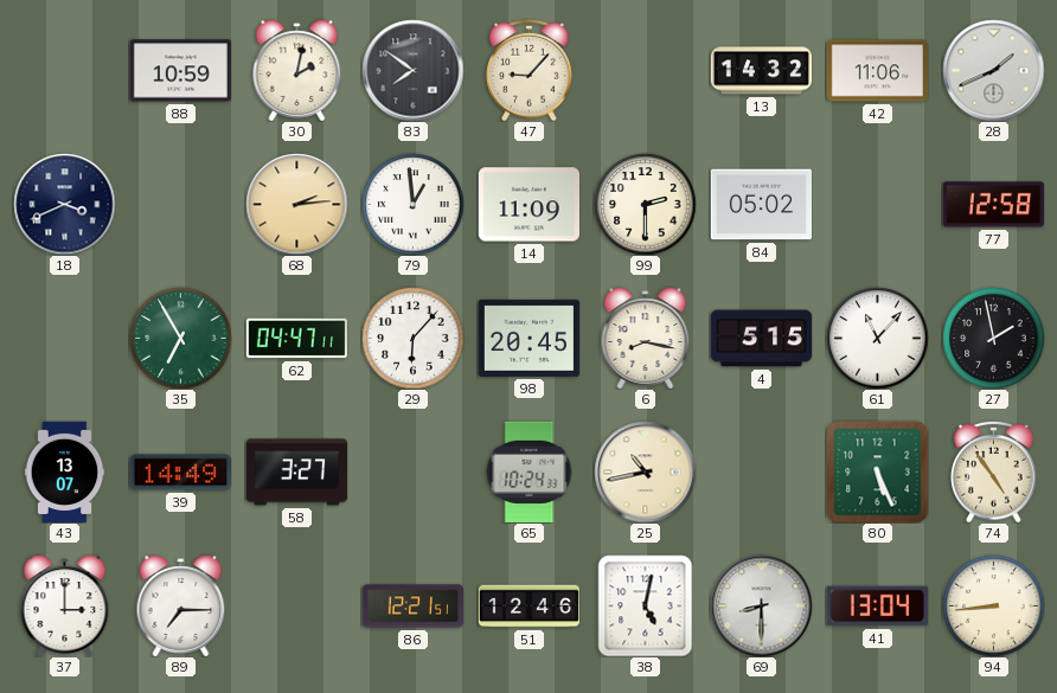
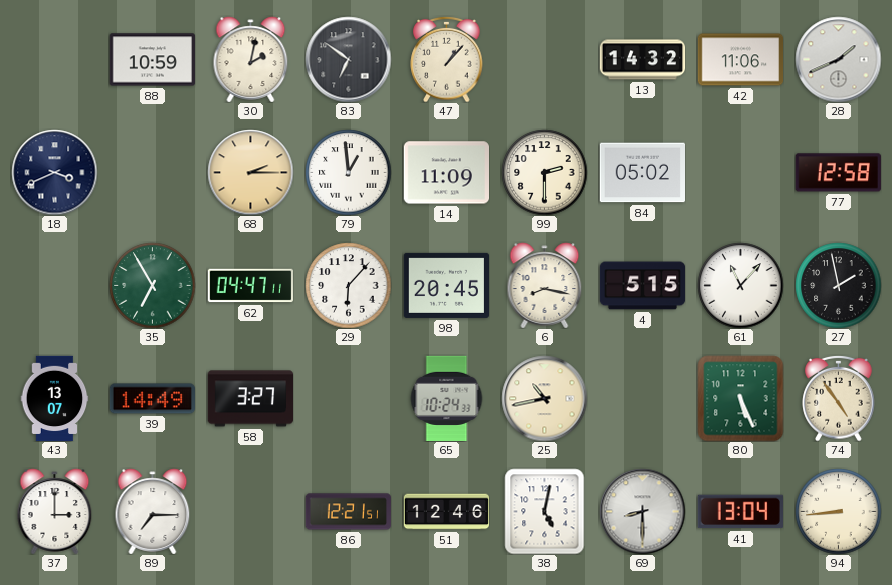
83: 7:51 -> 6:51 (348, 59)
47: 9:07 -> 1:07 (447, 59)
68: 2:14 -> 2:15 (250, 172)
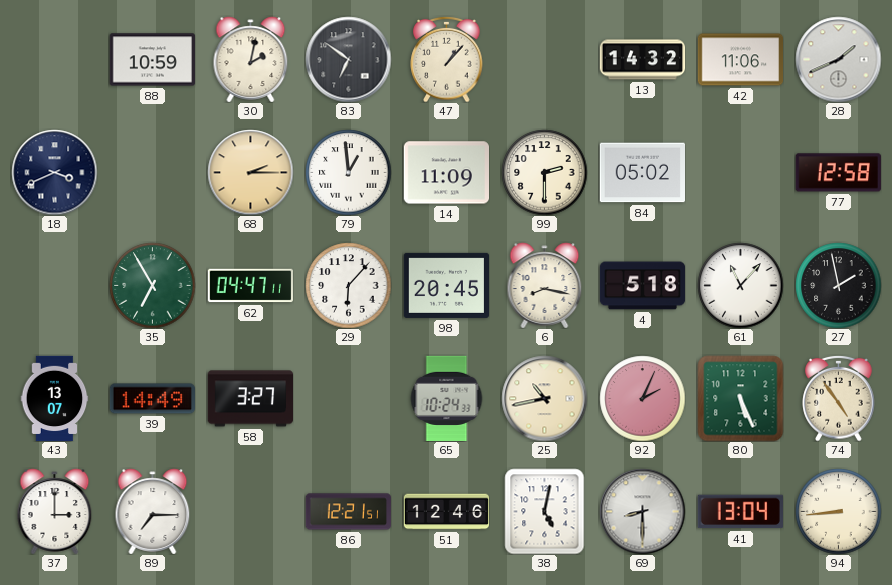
4: 5:15 -> 5:18 (642, 286)
92: none -> 2:04 (642, 398)
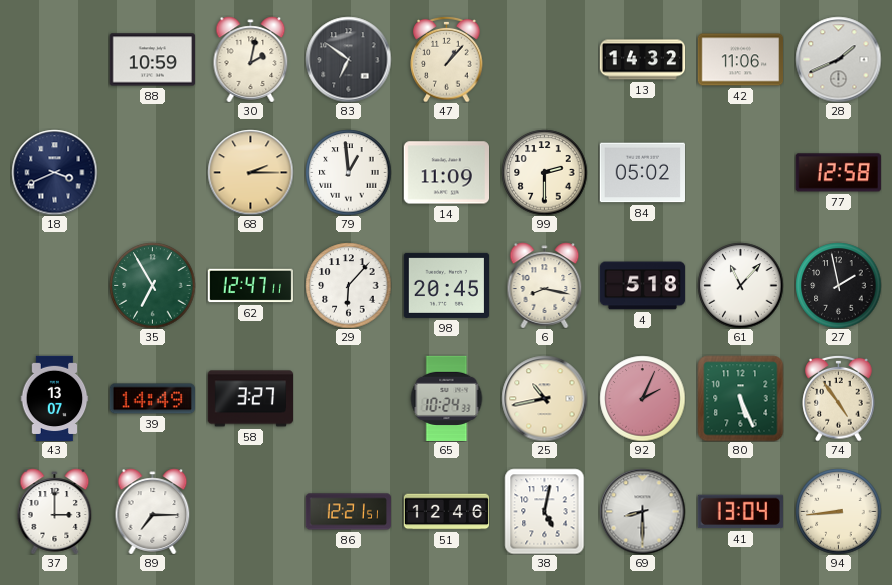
62: 04:47 -> 12:47 (250, 286)
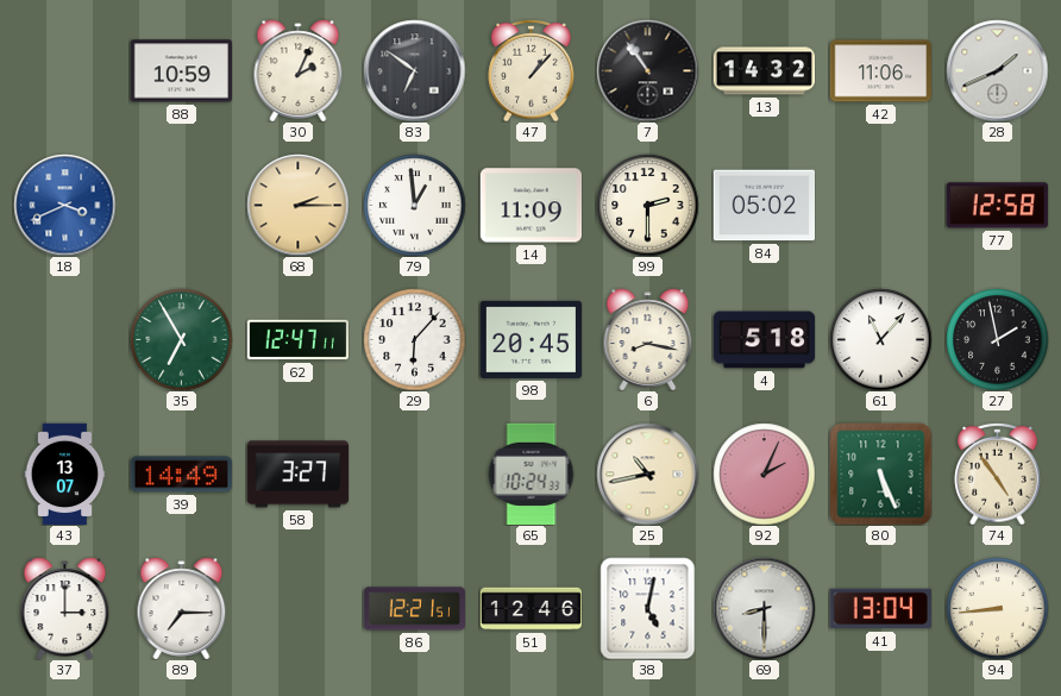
30: 2:02 -> 2:04 (299, 70)
7: none -> 10:54 (647, 70)
18 dial: navy -> blue (64, 205)
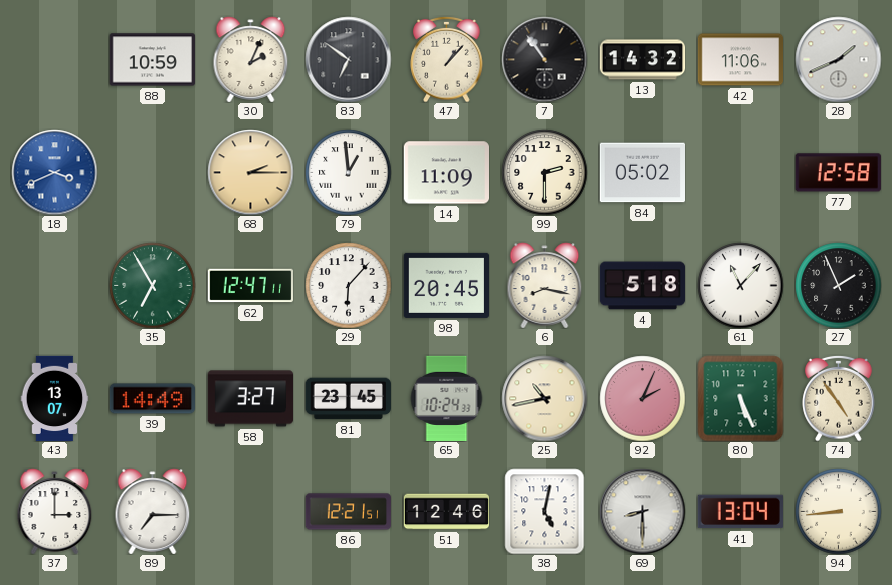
27: 1:58 -> 1:56 (838, 285)
81: none -> 23:45 (348, 399)
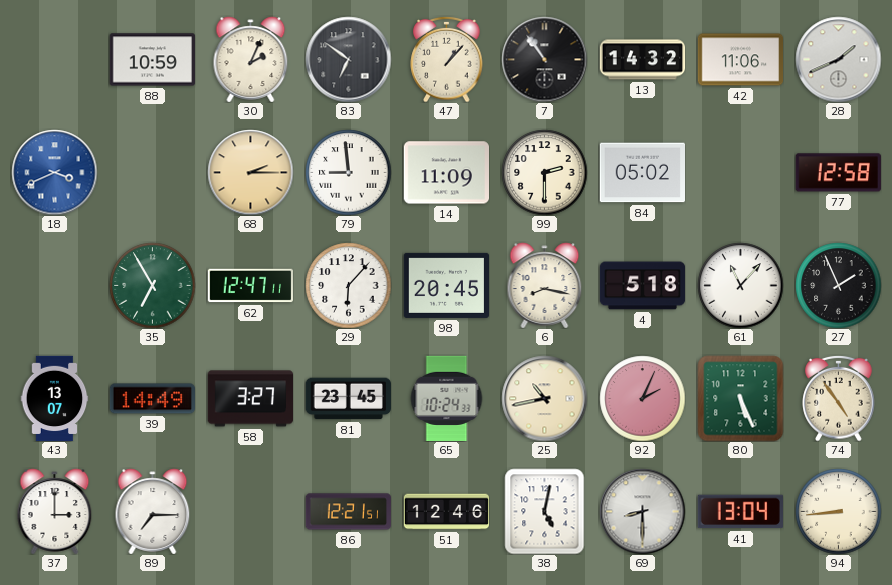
79: 12:59 -> 8:59 (348, 172)
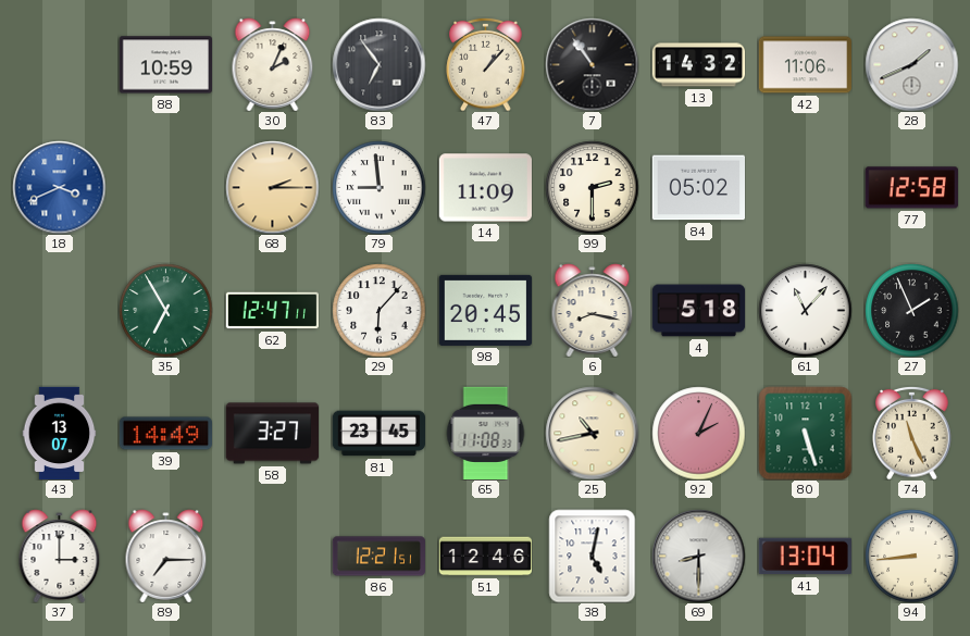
83: 6:51 -> 6:54 (378, 64)
65: 10:24 -> 11:08 (486, 433)
80: 5:26 -> 5:27 (805, 433)
74: 4:54 -> 11:26 (912, 433)
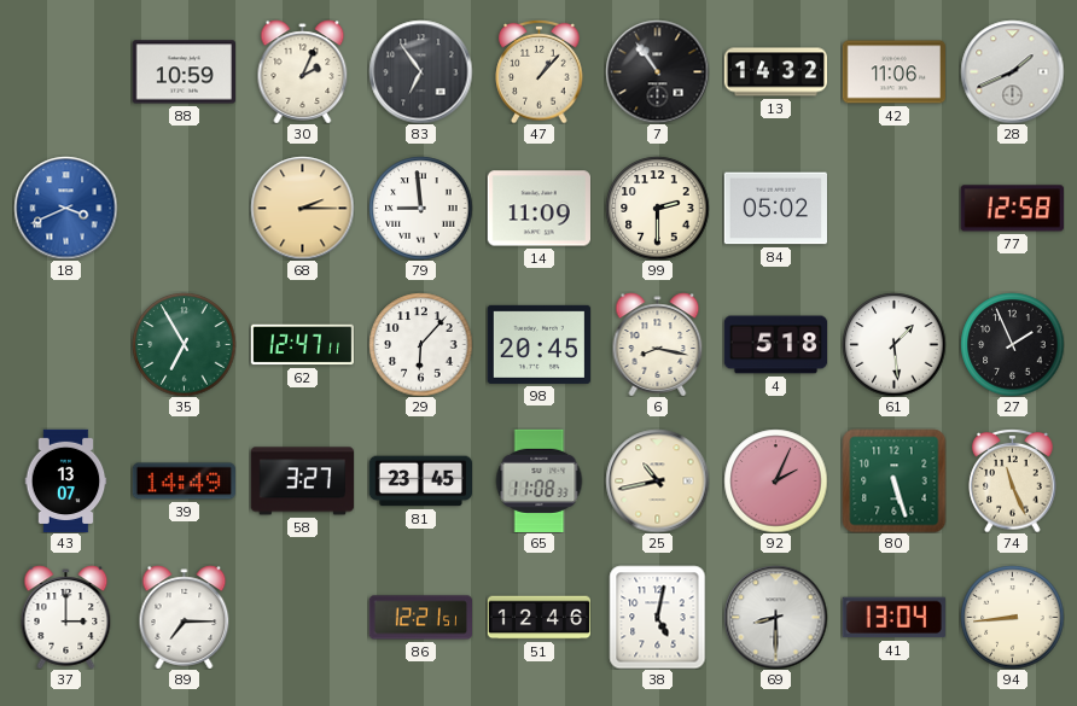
61: 11:07 -> 1:29 (893, 344)
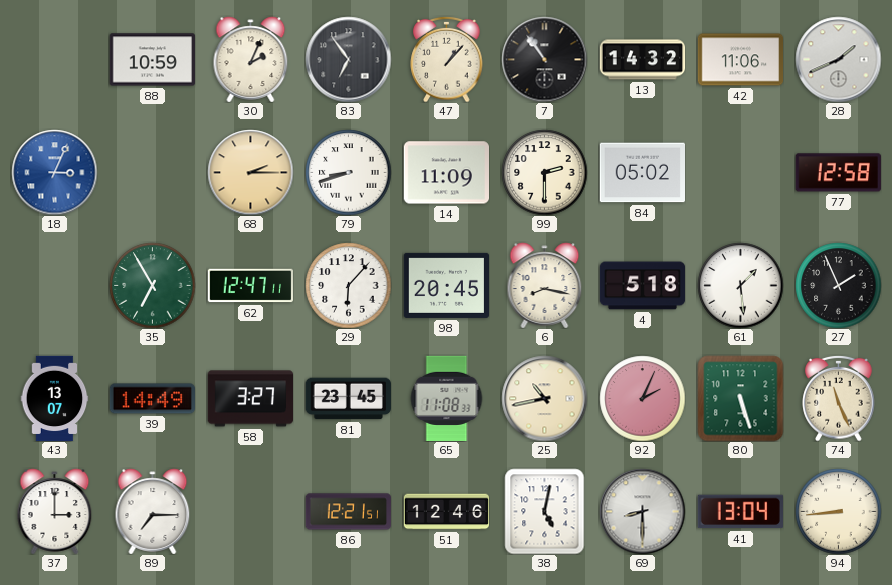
18: 3:41 -> 3:04 (54, 172)
79: 8:59 -> 8:42 (348, 172)
